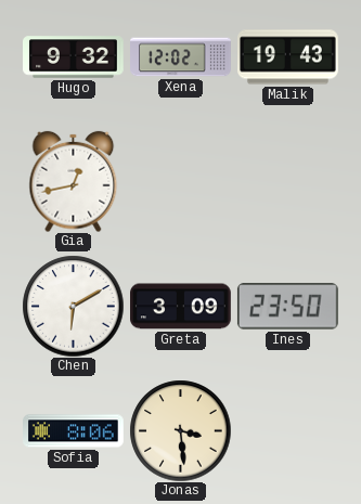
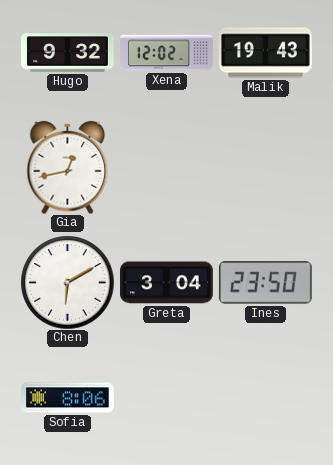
Greta: 3:09 -> 3:04 (167, 283)
Jonas: 3:29 -> none (180, 430)
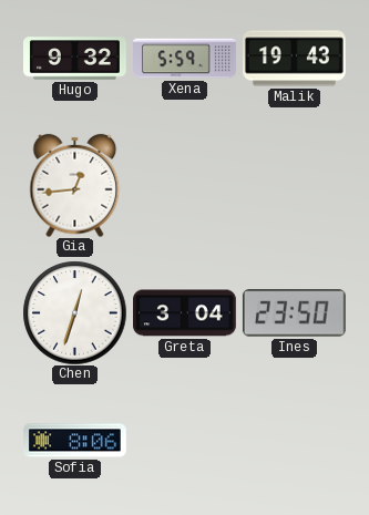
Xena: 12:02 -> 5:59 (185, 59)
Gia: 12:43 -> 12:44 (75, 185)
Chen: 6:10 -> 12:33 (74, 312)
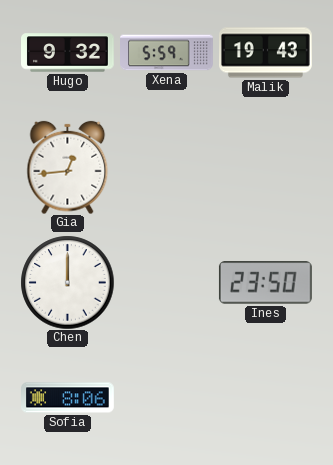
Chen: 12:33 -> 12:00 (67, 282)
Greta: 3:04 -> none (185, 313)
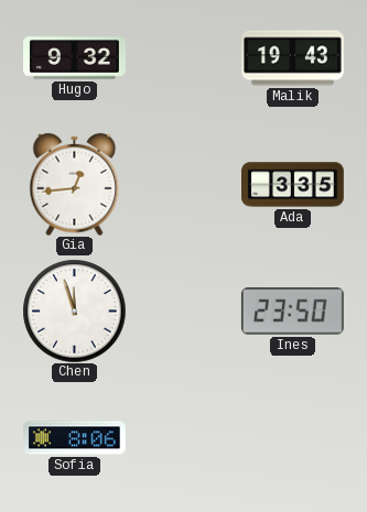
Xena: 5:59 -> none (167, 53)
Ada: none -> 3:35 (293, 185)
Chen: 12:00 -> 11:57 (74, 311)
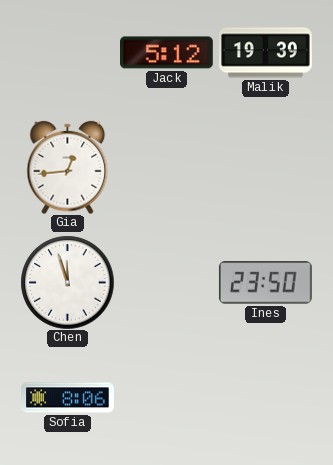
Hugo: 9:32 -> none (75, 58)
Jack: none -> 5:12 (167, 53)
Malik: 19:43 -> 19:39 (266, 53)
Ada: 3:35 -> none (293, 185)
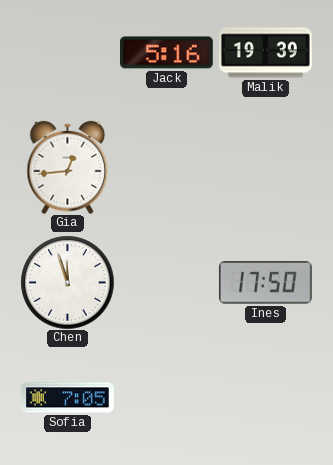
Jack: 5:12 -> 5:16 (167, 53)
Ines: 23:50 -> 17:50 (265, 283)
Sofia: 8:06 -> 7:05 (68, 398)
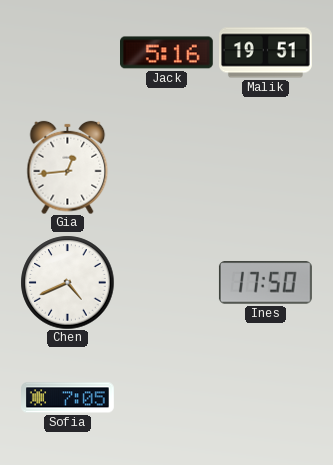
Malik: 19:39 -> 19:51 (266, 53)
Chen: 11:57 -> 4:41 (67, 282)
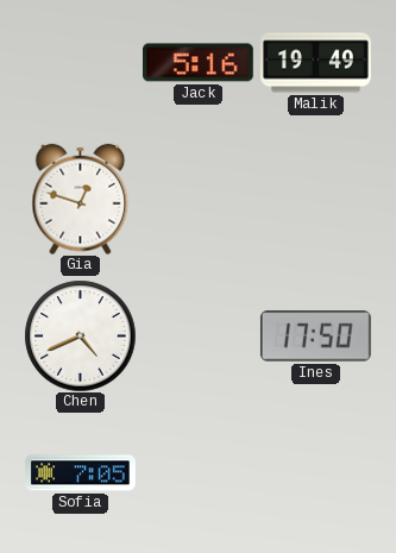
Malik: 19:51 -> 19:49 (316, 63)
Gia: 12:44 -> 12:48 (81, 199)
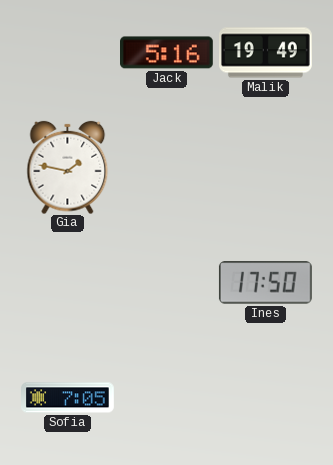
Gia: 12:48 -> 1:47 (68, 167)
Chen: 4:41 -> none (80, 335)
